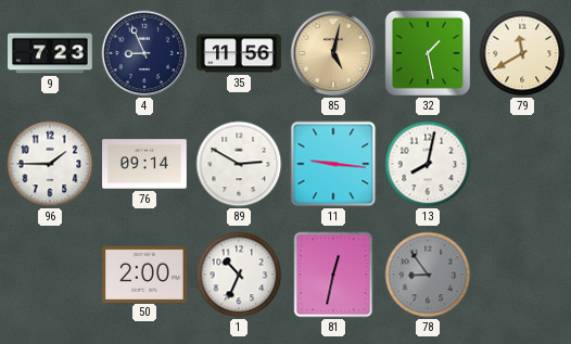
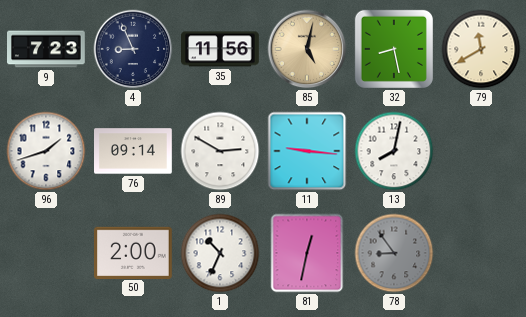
32: 1:28 -> 8:28 (394, 49)
96: 1:45 -> 1:42 (46, 151)
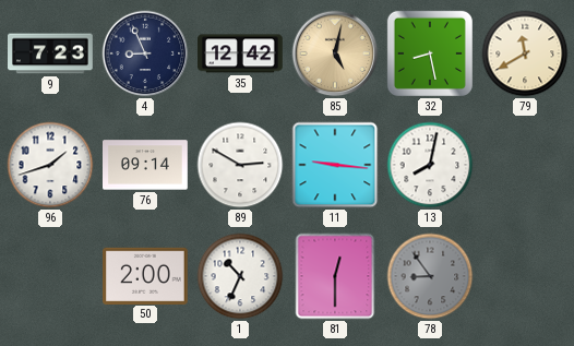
35: 11:56 -> 12:42 (241, 53)
81: 12:32 -> 12:30 (335, 276)
